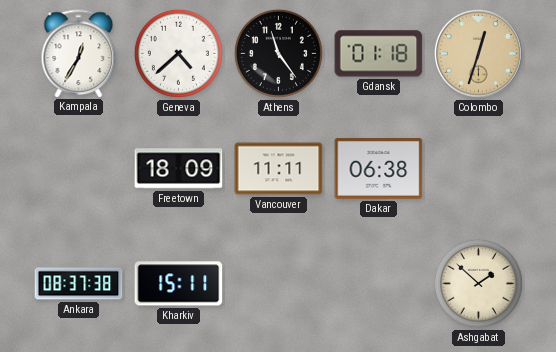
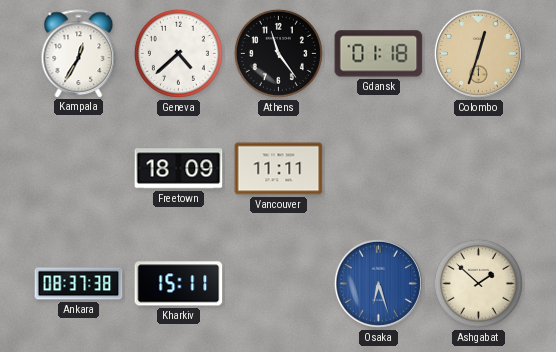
Dakar: 06:38 -> none (379, 168)
Osaka: none -> 6:27 (378, 283)
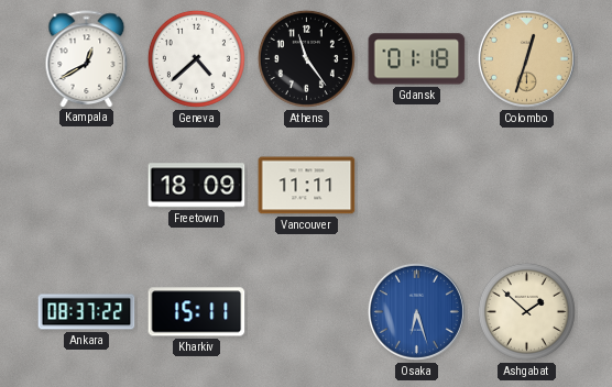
Kampala: 12:35 -> 12:40 (87, 58)
Ankara: 08:37:38 -> 08:37:22 (87, 312)
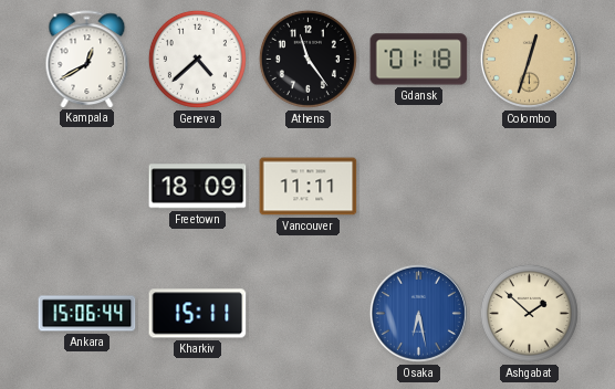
Ankara: 08:37 -> 15:06 (87, 314)
Osaka: 6:27 -> 6:28 (418, 313)
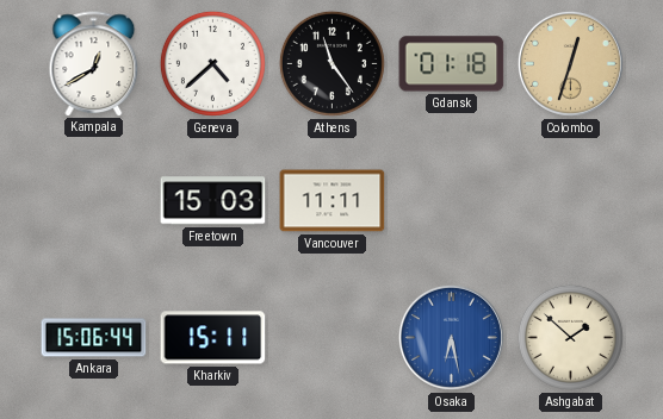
Freetown: 18:09 -> 15:03 (213, 201)
